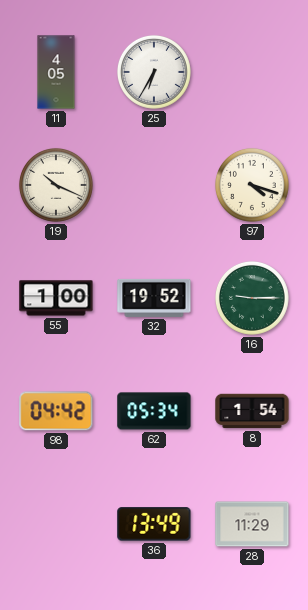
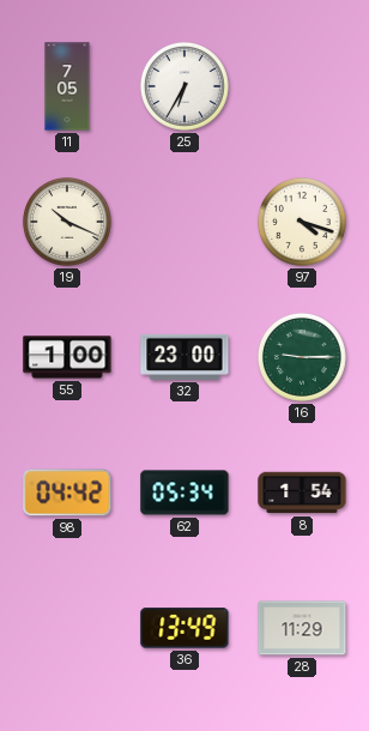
11: 4:05 -> 7:05 (67, 86)
32: 19:52 -> 23:00 (184, 357)
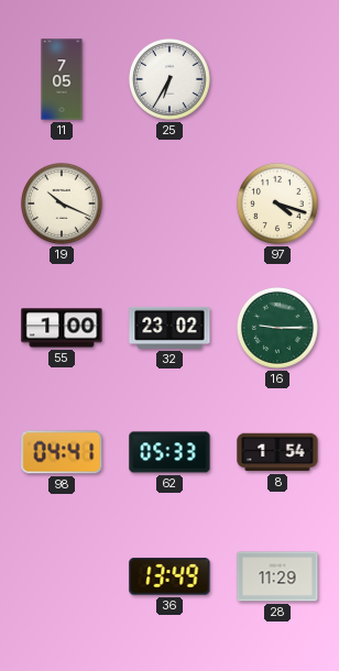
32: 23:00 -> 23:02 (169, 328)
98: 04:42 -> 04:41 (62, 452)
62: 05:34 -> 05:33 (169, 452)
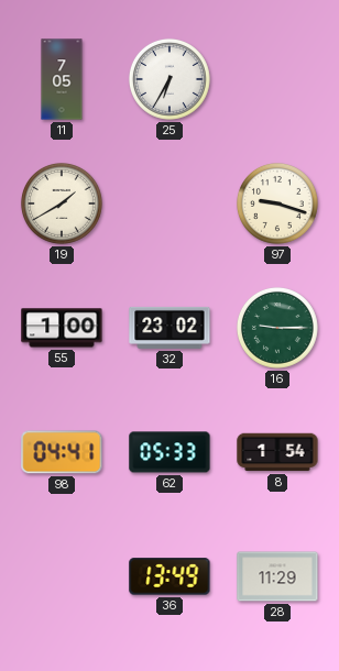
19: 10:19 -> 1:40 (62, 204)
97: 4:18 -> 9:18 (277, 204)
